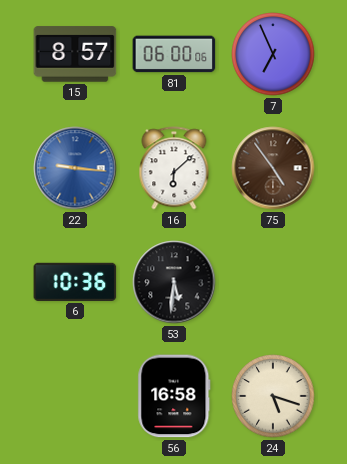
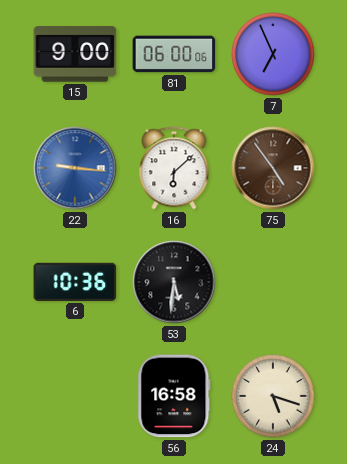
15: 8:57 -> 9:00 (75, 54)
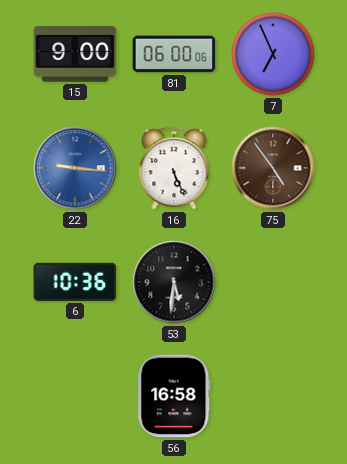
16: 6:08 -> 5:26 (174, 168)
24: 5:18 -> none (273, 396)
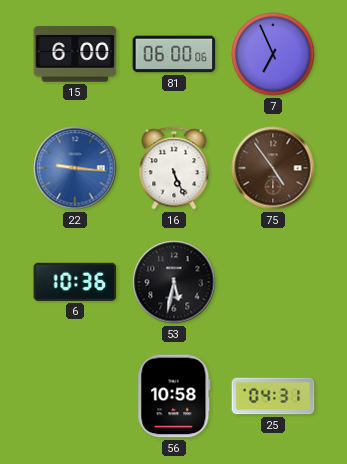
15: 9:00 -> 6:00 (75, 54)
53: 5:31 -> 5:32 (174, 282)
56: 16:58 -> 10:58 (174, 396)
25: none -> 04:31 (273, 396)
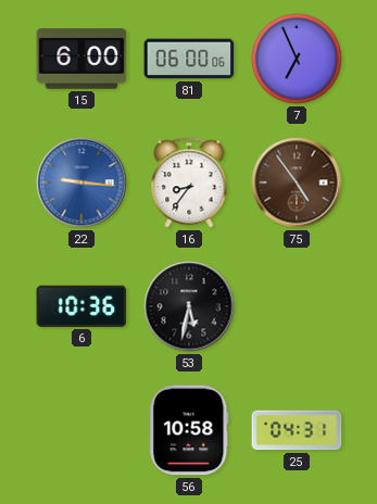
16: 5:26 -> 8:36 (189, 182)
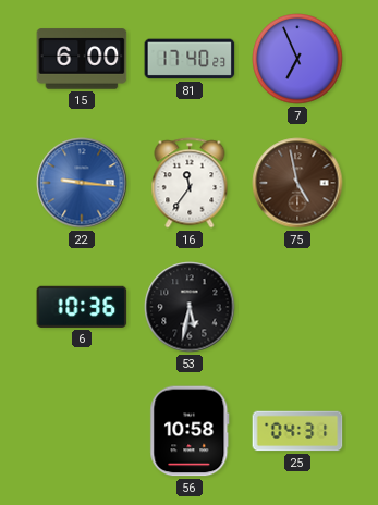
81: 06:00 -> 17:40 (190, 59)
16: 8:36 -> 11:36 (190, 183)
75: 4:54 -> 4:58 (297, 183)
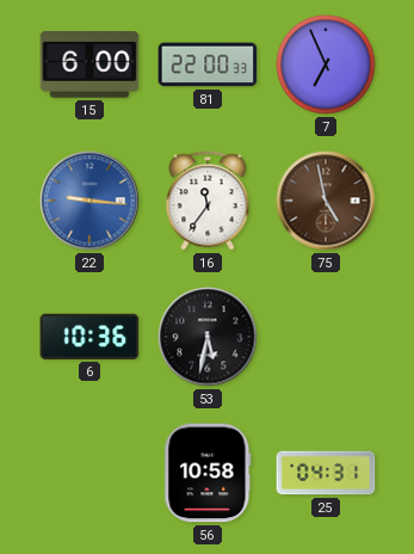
81: 17:40 -> 22:00 (208, 64)
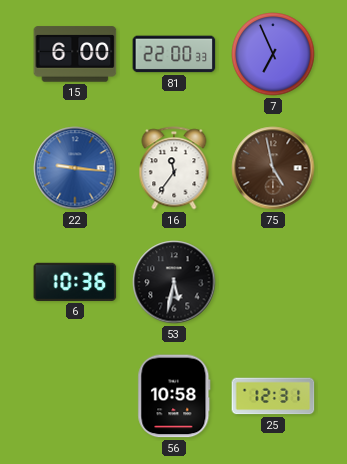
25: 04:31 -> 12:31 (273, 396)
